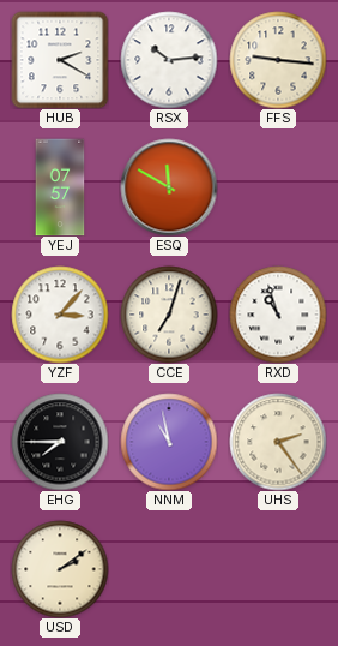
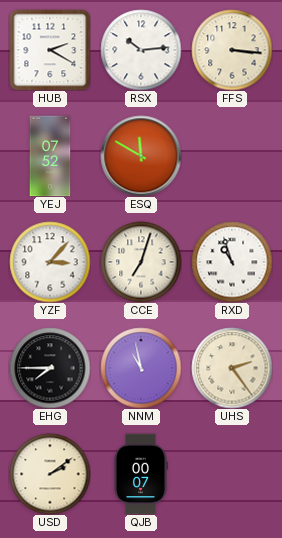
FFS: 9:16 -> 3:16 (232, 50)
YEJ: 07:57 -> 07:52 (50, 156)
QJB: none -> 00:07 (140, 474)
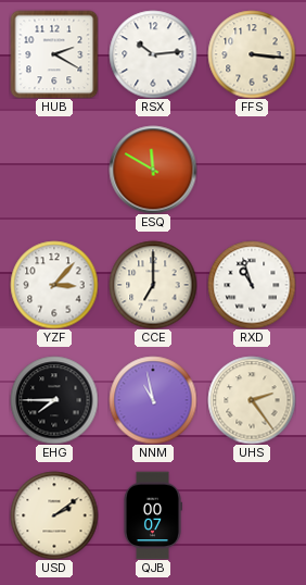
YEJ: 07:52 -> none (50, 156)
CCE: 7:03 -> 7:00 (153, 285)
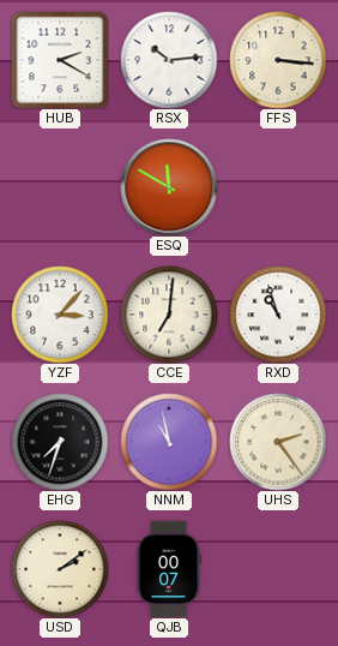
CCE: 7:00 -> 7:01 (169, 315)
EHG: 7:45 -> 7:33 (60, 442)
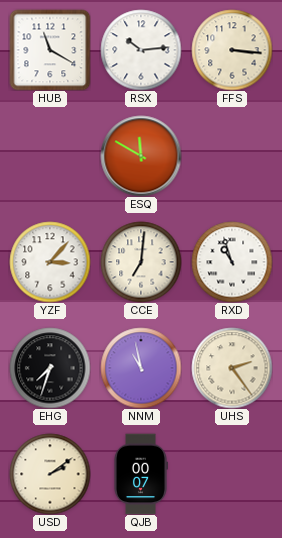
HUB: 2:20 -> 11:20 (50, 50)
